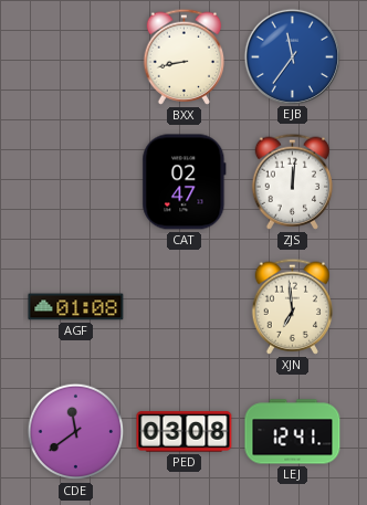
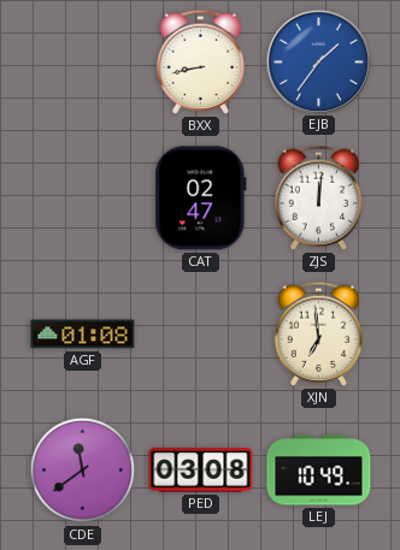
EJB: 11:36 -> 1:36 (318, 61)
LEJ: 12:41 -> 10:49 (319, 471)
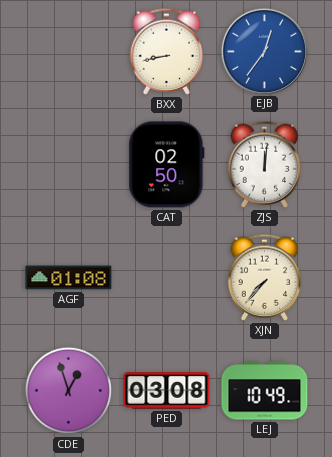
EJB: 1:36 -> 12:36 (264, 51)
CAT: 02:47 -> 02:50 (167, 165)
XJN: 6:59 -> 7:37 (265, 277)
CDE: 11:39 -> 12:57 (69, 391)
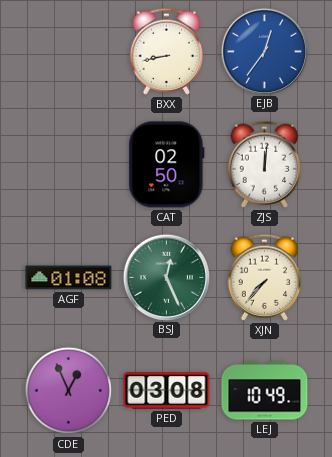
BSJ: none -> 12:26 (166, 277)
CDE: 12:57 -> 12:56 (69, 391)
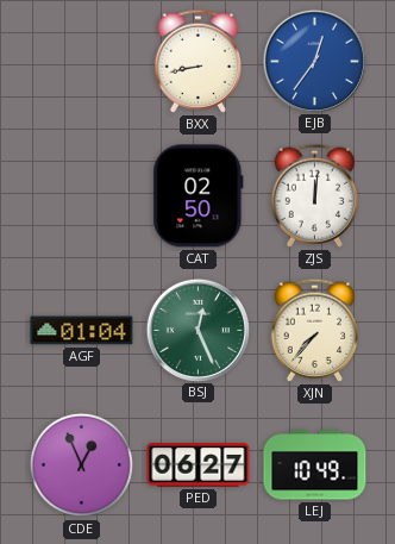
AGF: 01:08 -> 01:04 (82, 331)
PED: 03:08 -> 06:27 (199, 465)
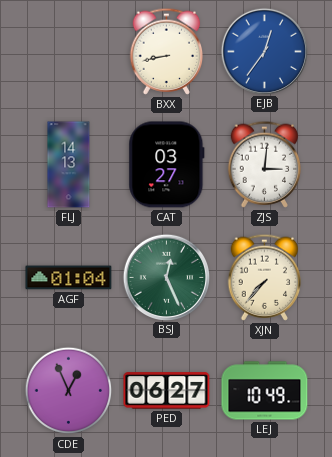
FLJ: none -> 14:13 (69, 165)
CAT: 02:50 -> 03:27 (167, 165)
ZJS: 12:01 -> 3:01 (265, 164)
